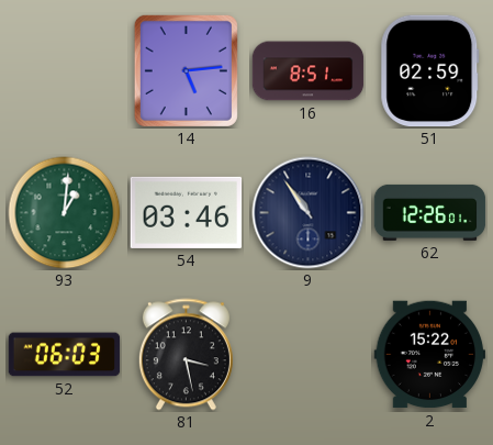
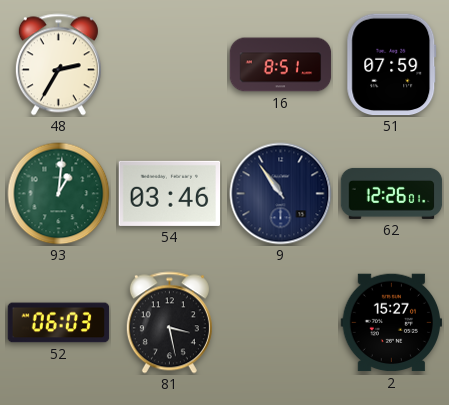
48: none -> 2:35 (58, 65)
14: 5:14 -> none (186, 70)
51: 02:59 -> 07:59 (392, 65)
2: 15:22 -> 15:27 (392, 323)
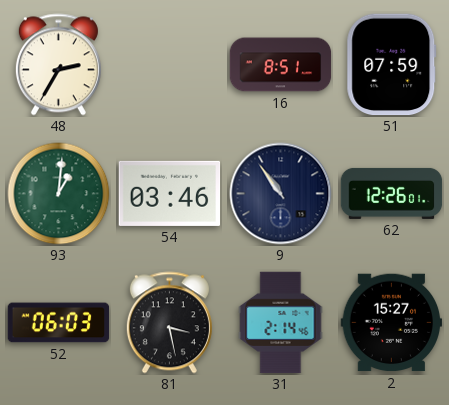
31: none -> 2:14 (281, 323)
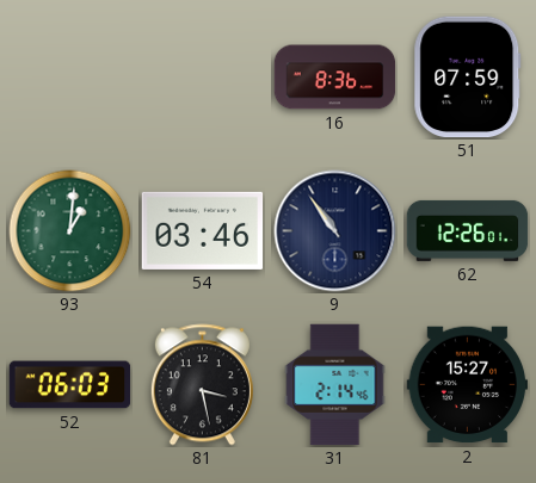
48: 2:35 -> none (58, 65)
16: 8:51 -> 8:36 (335, 78)
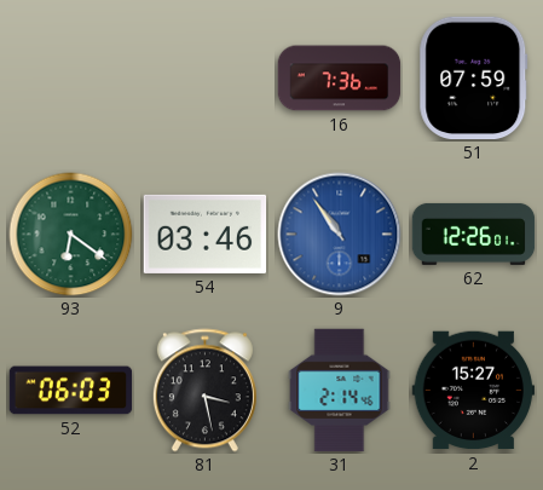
16: 8:36 -> 7:36 (340, 79)
93: 1:01 -> 6:21 (71, 235)
9 dial: navy -> blue (340, 235)
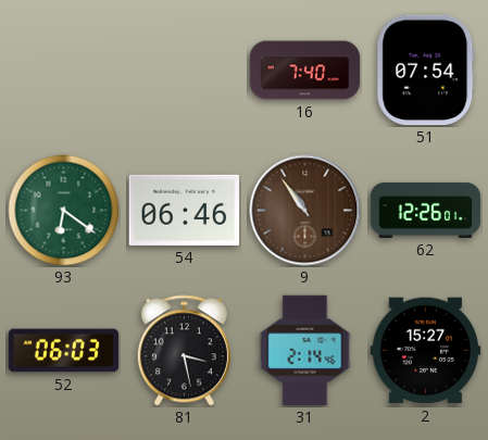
16: 7:36 -> 7:40 (305, 71)
51: 07:59 -> 07:54 (426, 71)
54: 03:46 -> 06:46 (185, 210)
9 dial: blue -> brown (305, 211)
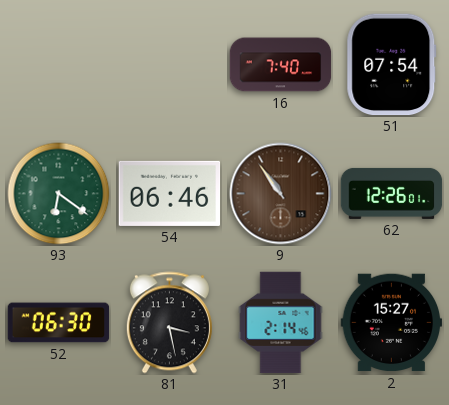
52: 06:03 -> 06:30 (59, 323)
